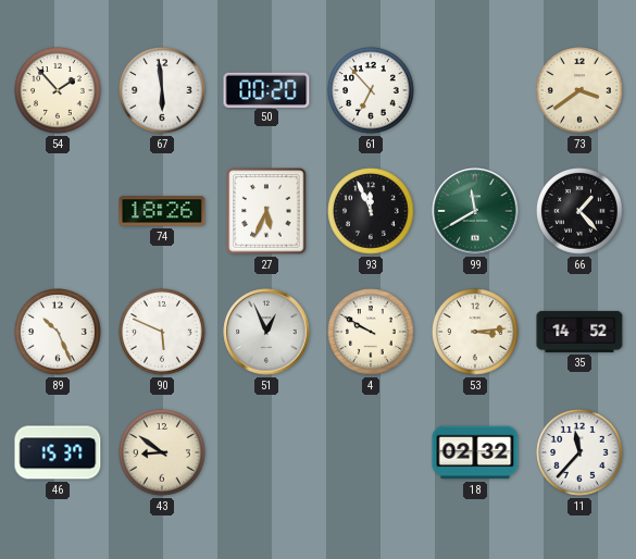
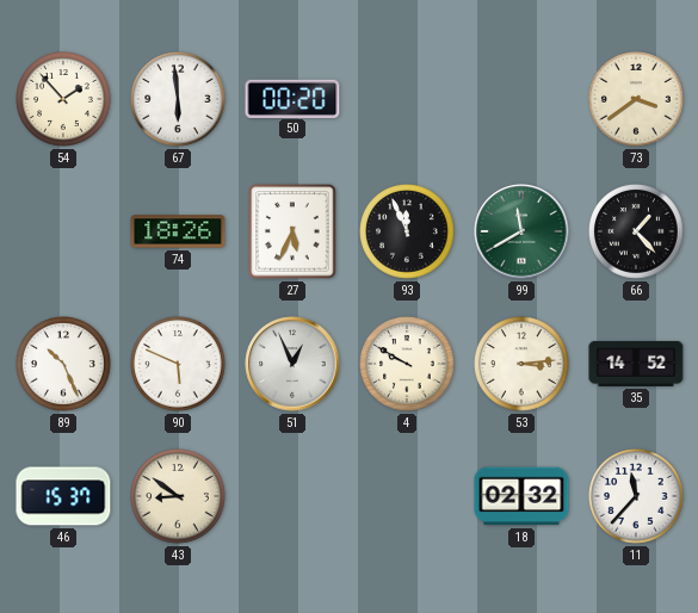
61: 6:53 -> none (371, 90)
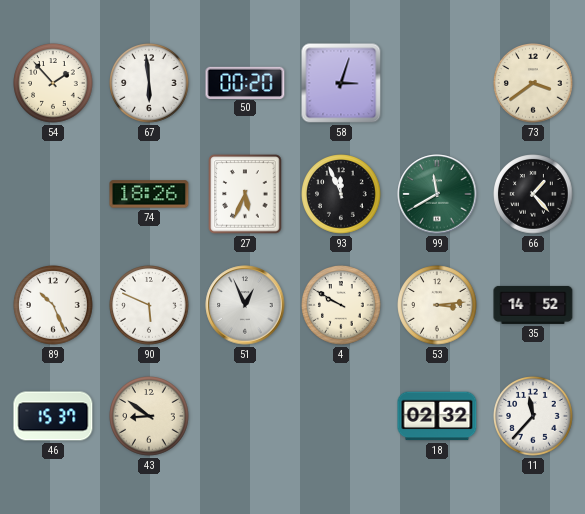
58: none -> 3:03 (341, 83)
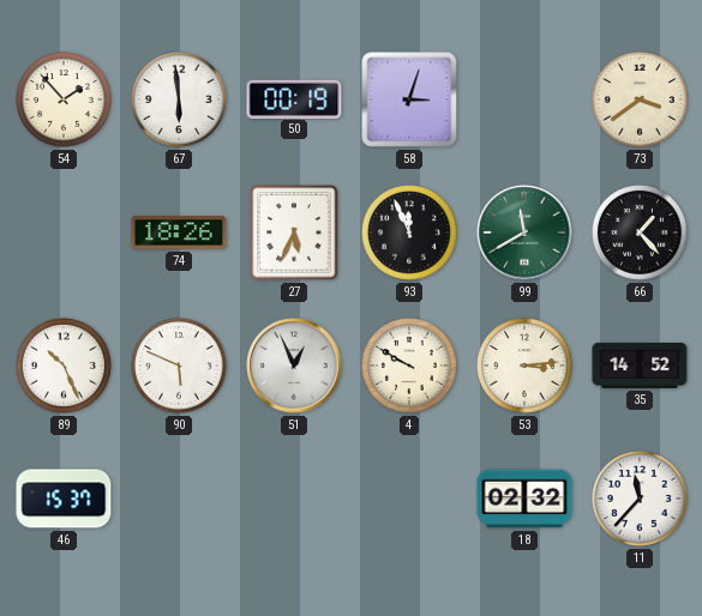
50: 00:20 -> 00:19 (294, 98)
43: 8:51 -> none (149, 416)
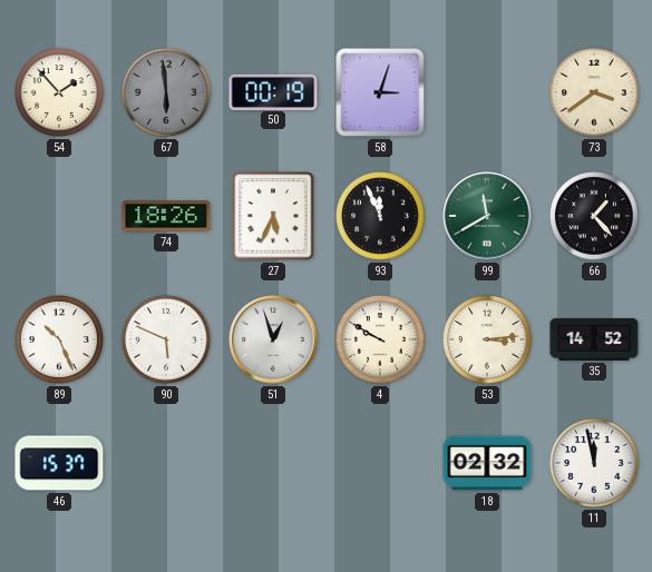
67 dial: white -> grey (166, 92)
51: 12:56 -> 12:57 (273, 339)
11: 11:37 -> 11:58 (594, 463)
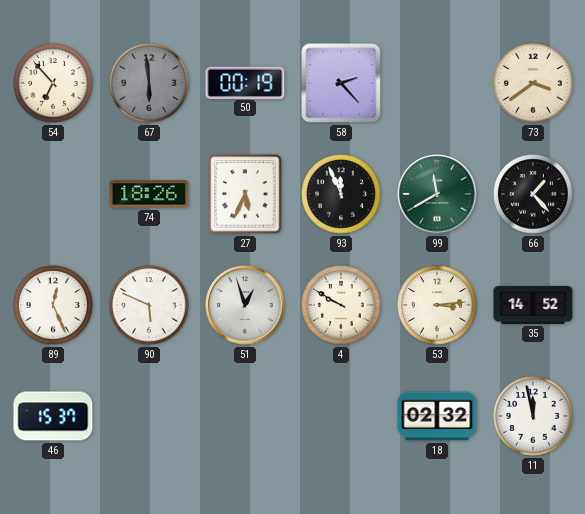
54: 1:53 -> 6:53 (53, 83)
58: 3:03 -> 2:23 (341, 83)
89: 10:26 -> 12:26 (53, 305)
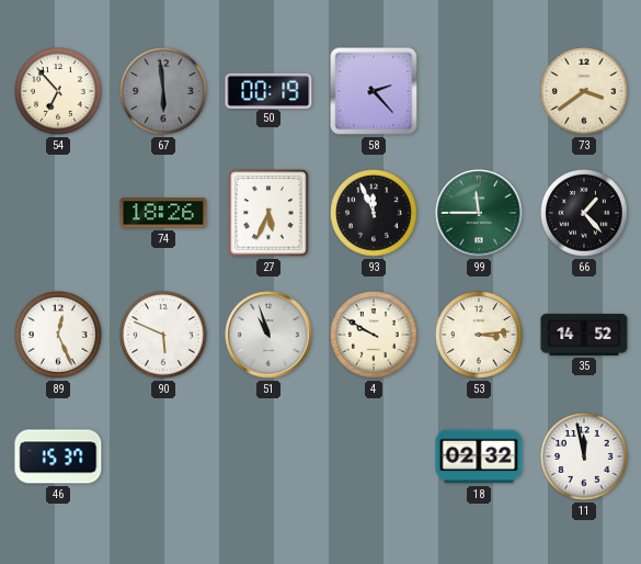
99: 11:40 -> 11:45 (479, 213)
51: 12:57 -> 10:57 (268, 335)
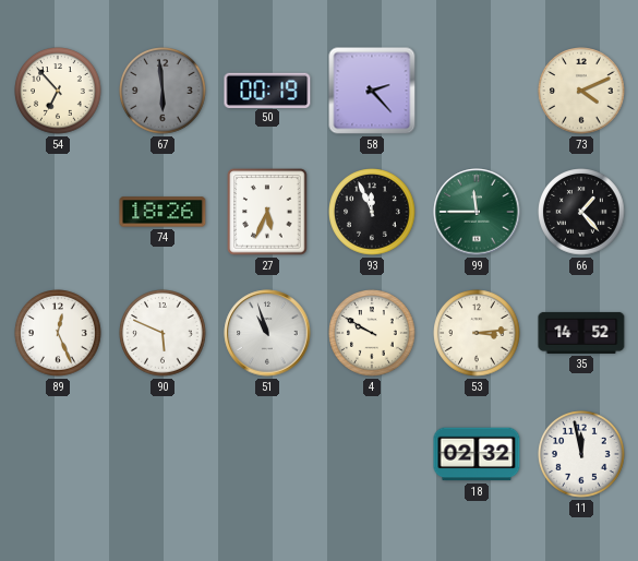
73: 3:39 -> 4:11 (581, 91)
46: 15:37 -> none (58, 456)
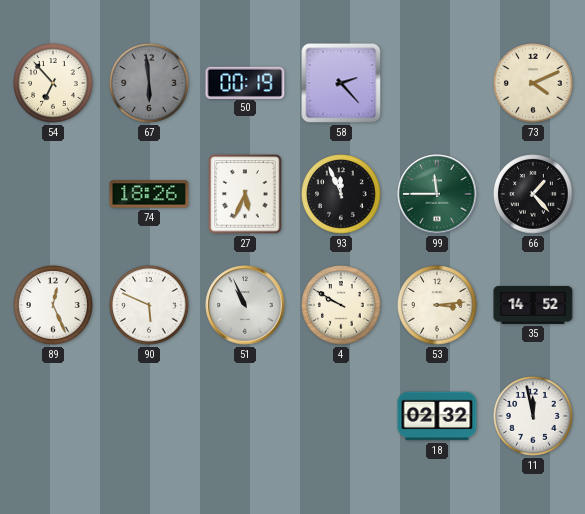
51: 10:57 -> 10:56 (245, 305)
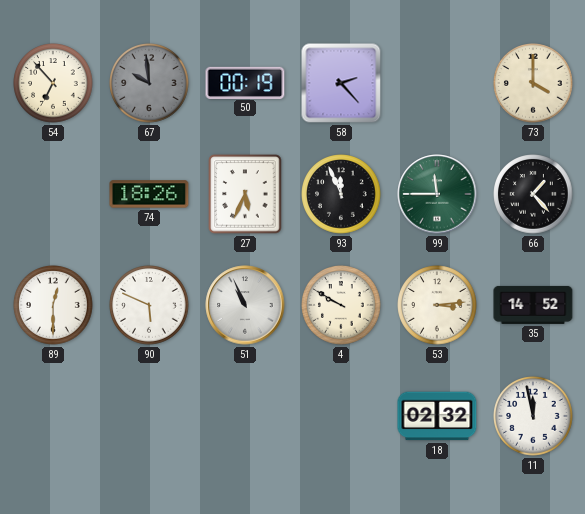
67: 5:59 -> 9:59 (149, 83)
73: 4:11 -> 4:00 (533, 83)
89: 12:26 -> 12:30 (53, 305)
